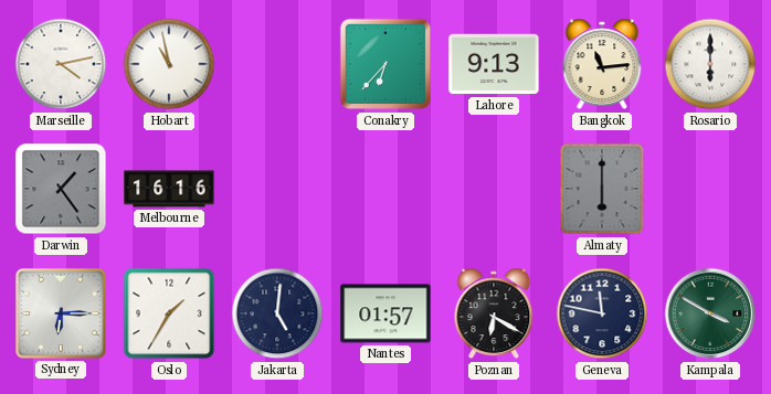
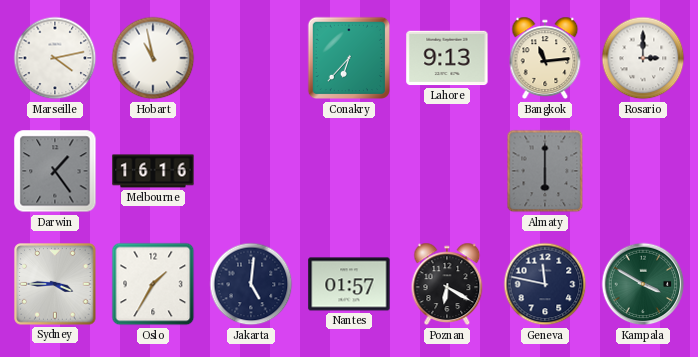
Rosario: 6:00 -> 3:00 (643, 58)
Sydney: 6:15 -> 3:45 (55, 284)
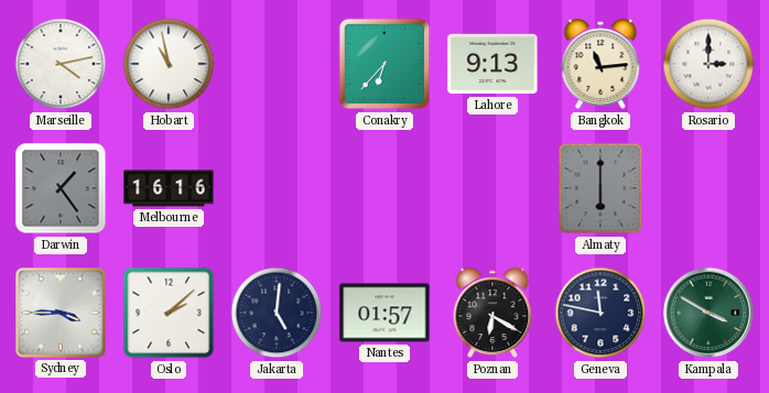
Oslo: 1:35 -> 2:08 (169, 313)
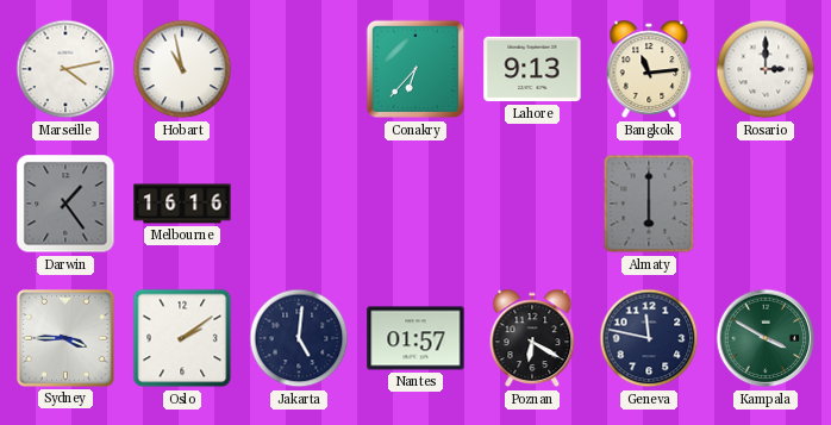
Oslo: 2:08 -> 2:09 (182, 338)
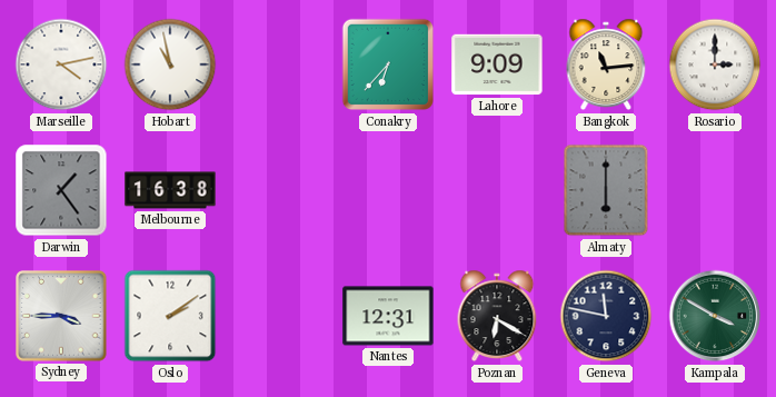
Lahore: 9:13 -> 9:09 (497, 64)
Melbourne: 16:16 -> 16:38 (170, 190)
Jakarta: 5:01 -> none (299, 338)
Nantes: 01:57 -> 12:31 (388, 316)
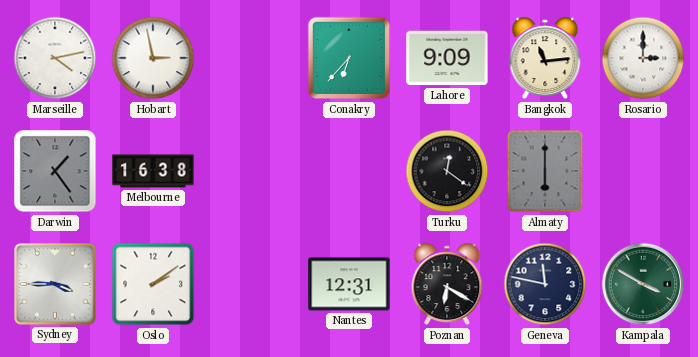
Hobart: 10:58 -> 2:58 (153, 58)
Turku: none -> 12:21 (447, 171)
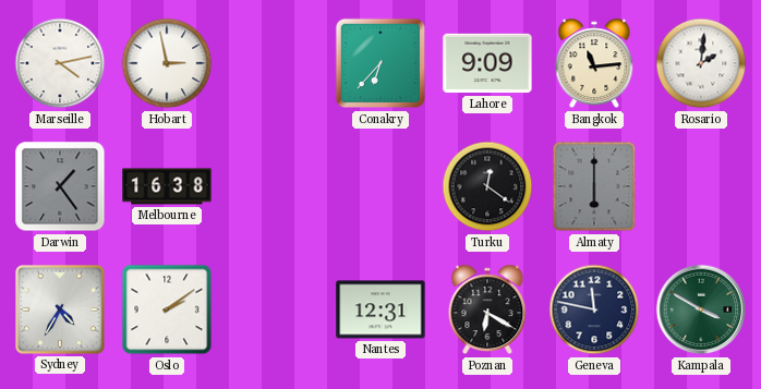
Rosario: 3:00 -> 2:01 (701, 63)
Sydney: 3:45 -> 4:35 (60, 309)
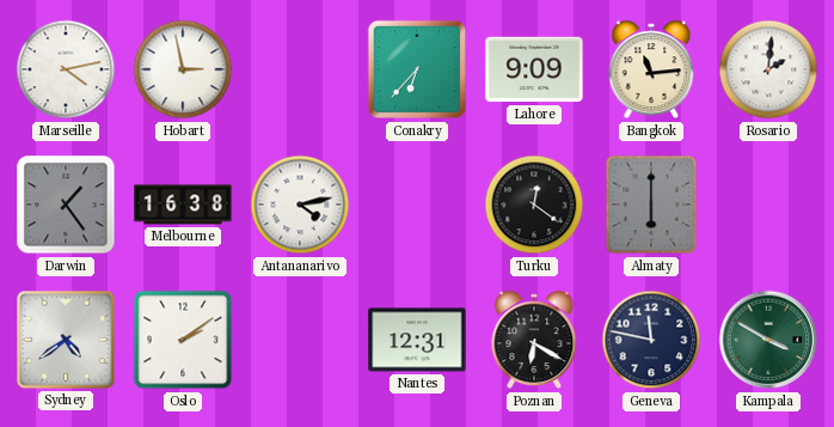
Antananarivo: none -> 4:13 (300, 205)
Sydney: 4:35 -> 4:39 (66, 340)
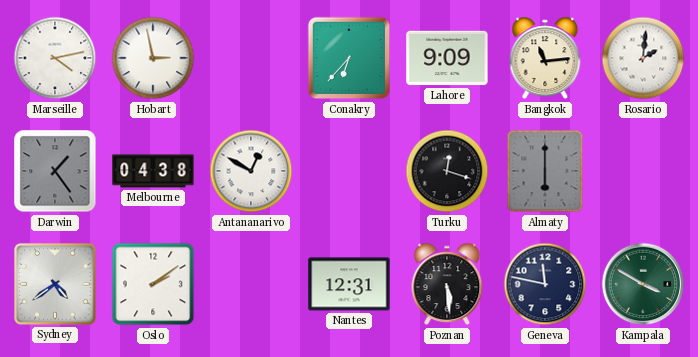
Melbourne: 16:38 -> 04:38 (153, 171)
Antananarivo: 4:13 -> 12:50 (251, 171)
Turku: 12:21 -> 12:18 (447, 171)
Poznan: 6:20 -> 5:29 (447, 284)
